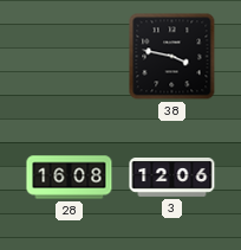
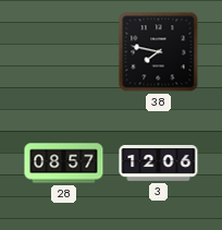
38: 3:47 -> 7:47 (159, 52)
28: 16:08 -> 08:57 (64, 164)
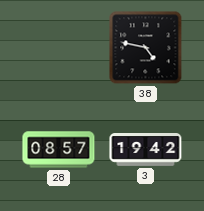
38: 7:47 -> 4:47 (146, 48)
3: 12:06 -> 19:42 (146, 150)
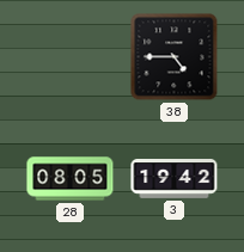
38: 4:47 -> 4:45 (175, 57)
28: 08:57 -> 08:05 (71, 179)
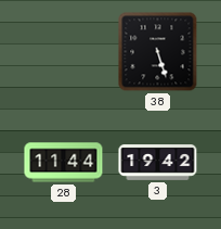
38: 4:45 -> 5:27 (158, 52)
28: 08:05 -> 11:44 (64, 163)
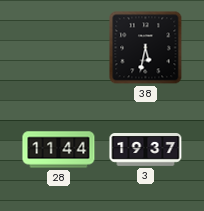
38: 5:27 -> 5:32 (146, 48)
3: 19:42 -> 19:37 (146, 150)
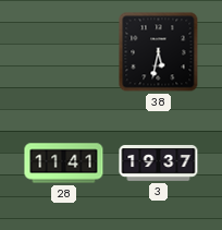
28: 11:44 -> 11:41 (64, 164)
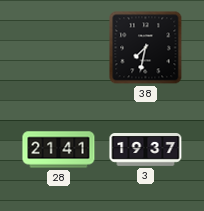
38: 5:32 -> 7:32 (146, 48)
28: 11:41 -> 21:41 (59, 150)
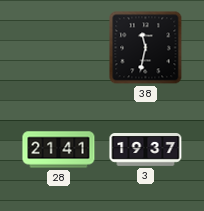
38: 7:32 -> 11:32 (146, 48)
